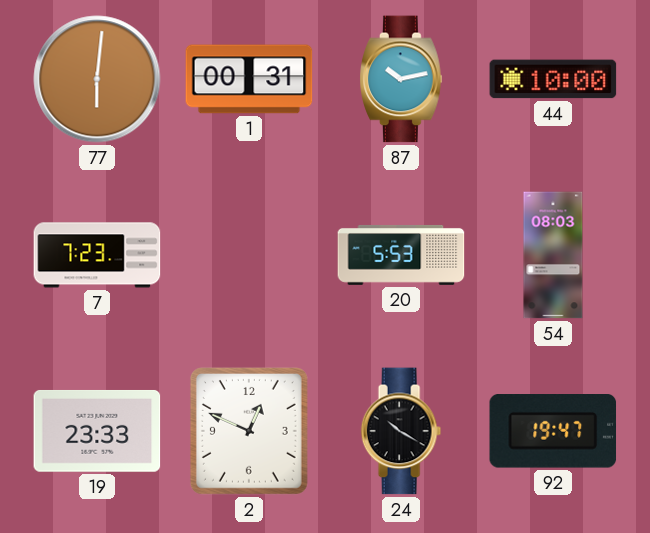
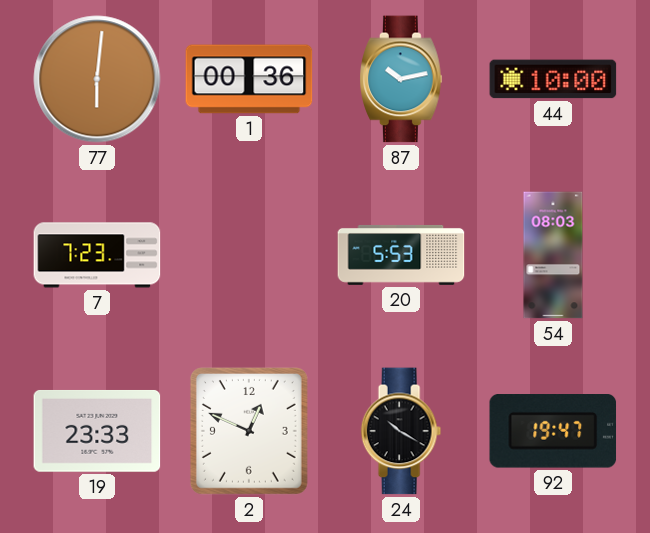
1: 00:31 -> 00:36 (249, 79)
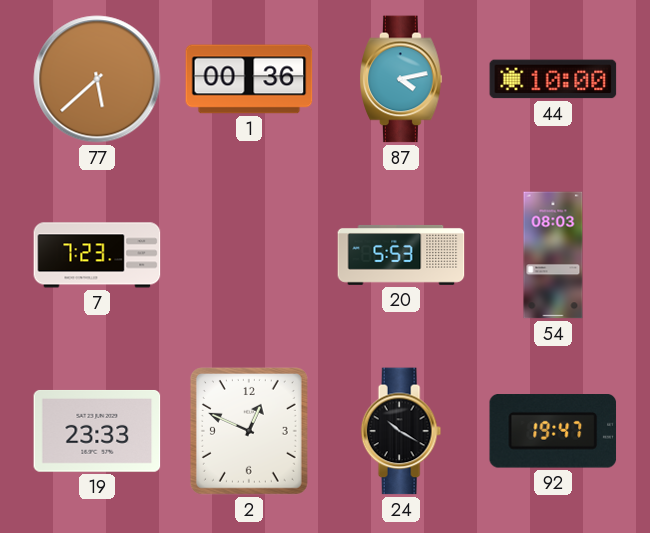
77: 6:01 -> 5:38 (97, 79)
87: 10:13 -> 4:13 (401, 79)
